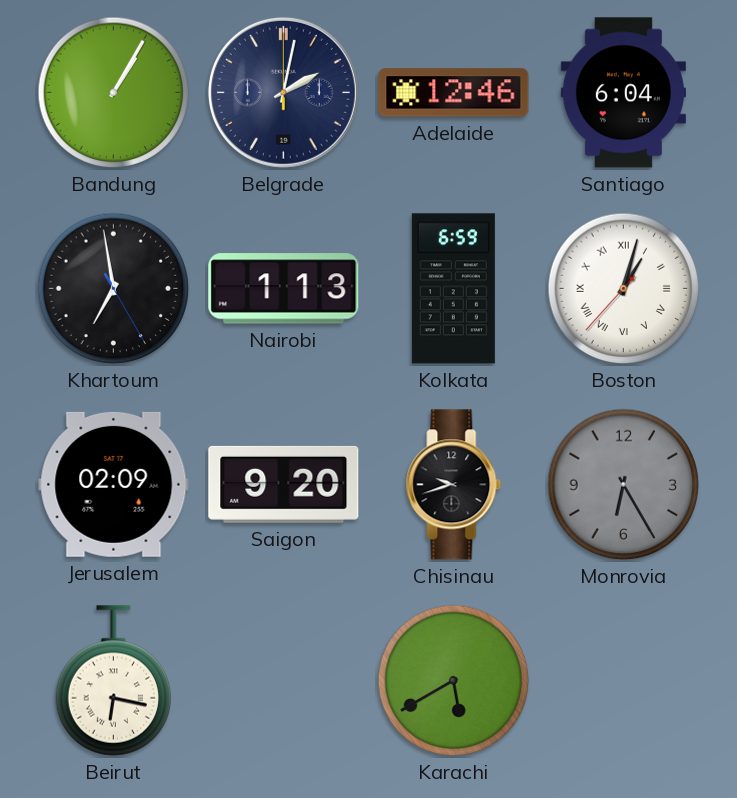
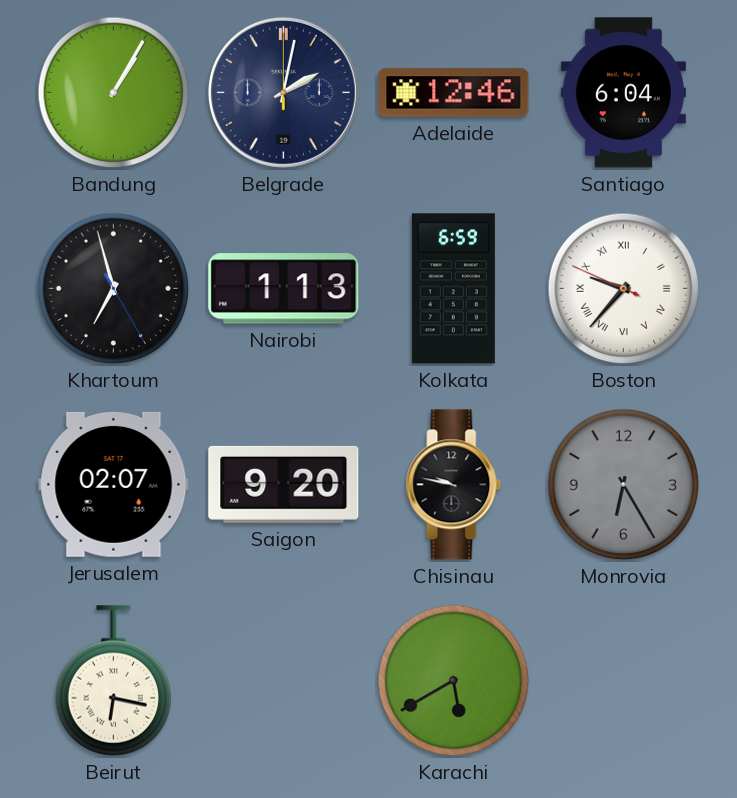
Khartoum: 6:58 -> 6:57 (114, 289)
Boston: 1:02 -> 9:36 (624, 289)
Jerusalem: 02:09 -> 02:07 (114, 484)
Chisinau: 9:42 -> 9:47 (454, 485)
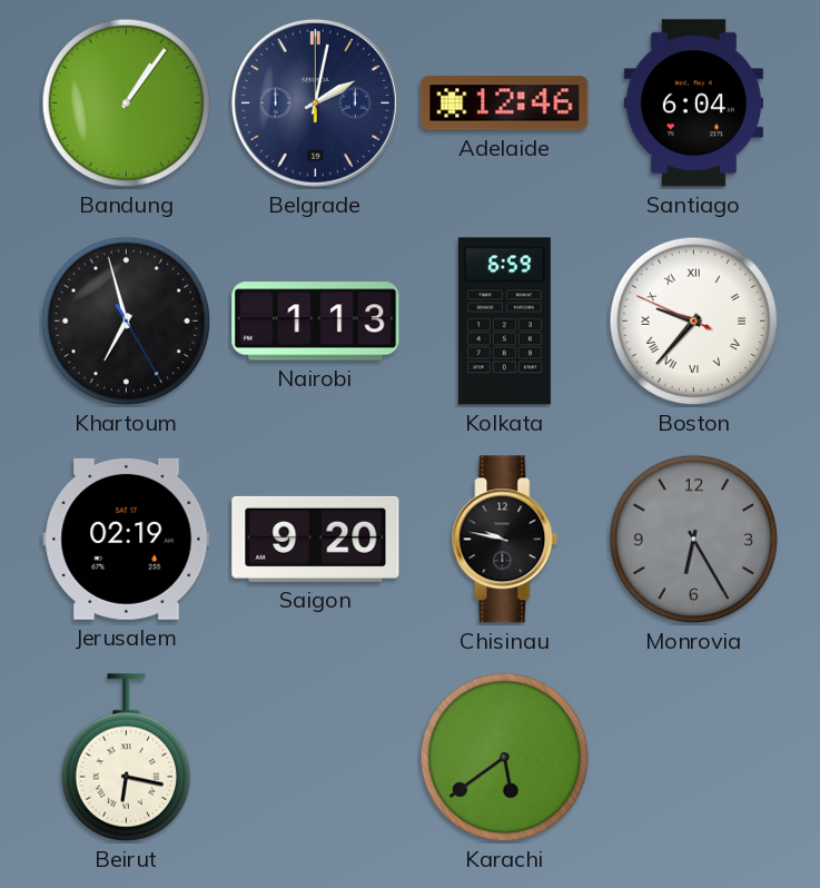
Bandung: 1:05 -> 1:06 (127, 103)
Jerusalem: 02:07 -> 02:19 (127, 539)
Karachi: 5:40 -> 5:39 (505, 758)
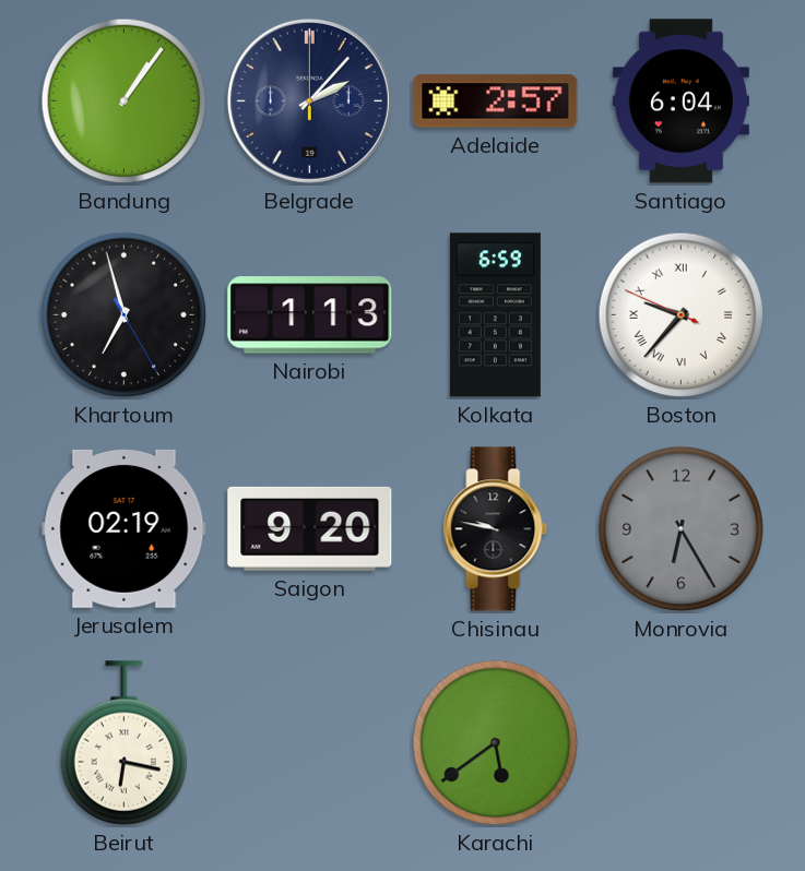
Belgrade: 2:02 -> 2:07 (309, 100)
Adelaide: 12:46 -> 2:57 (496, 102)
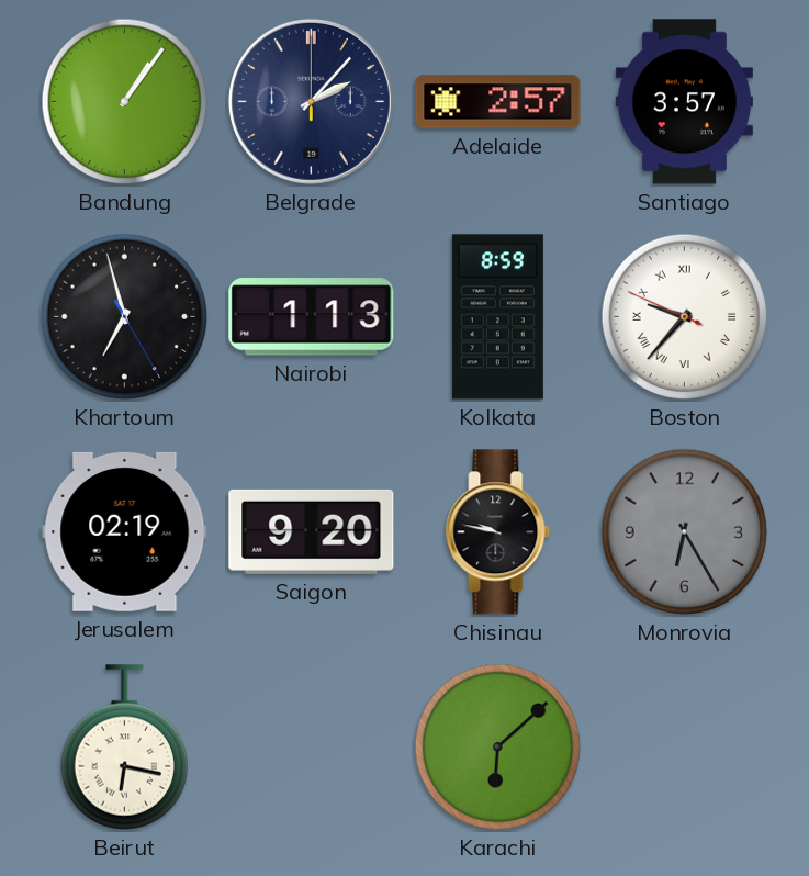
Santiago: 6:04 -> 3:57 (684, 102)
Kolkata: 6:59 -> 8:59 (497, 317)
Karachi: 5:39 -> 6:08 (498, 748)
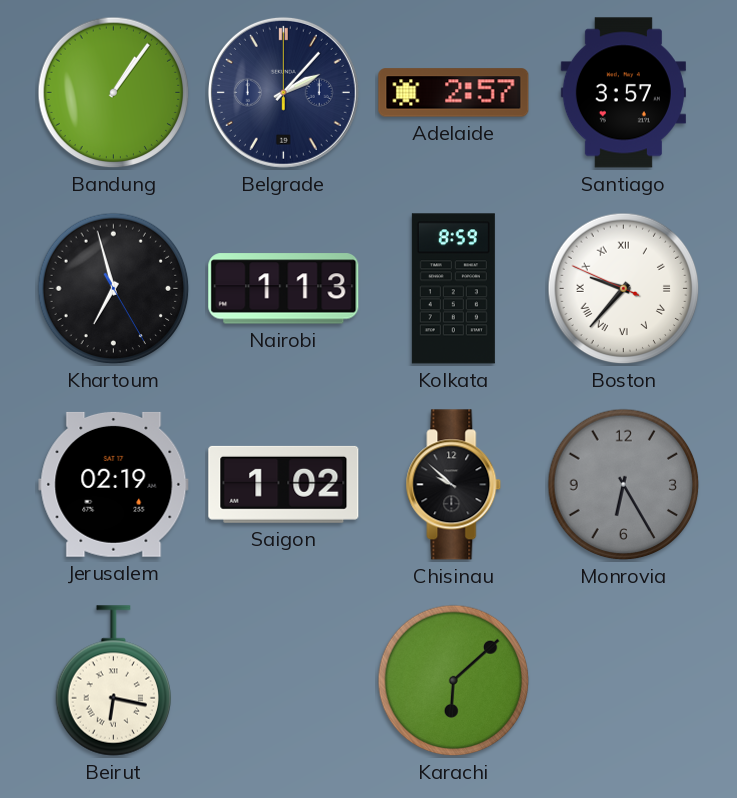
Saigon: 9:20 -> 1:02 (284, 484)
Chisinau: 9:47 -> 9:52 (454, 485)
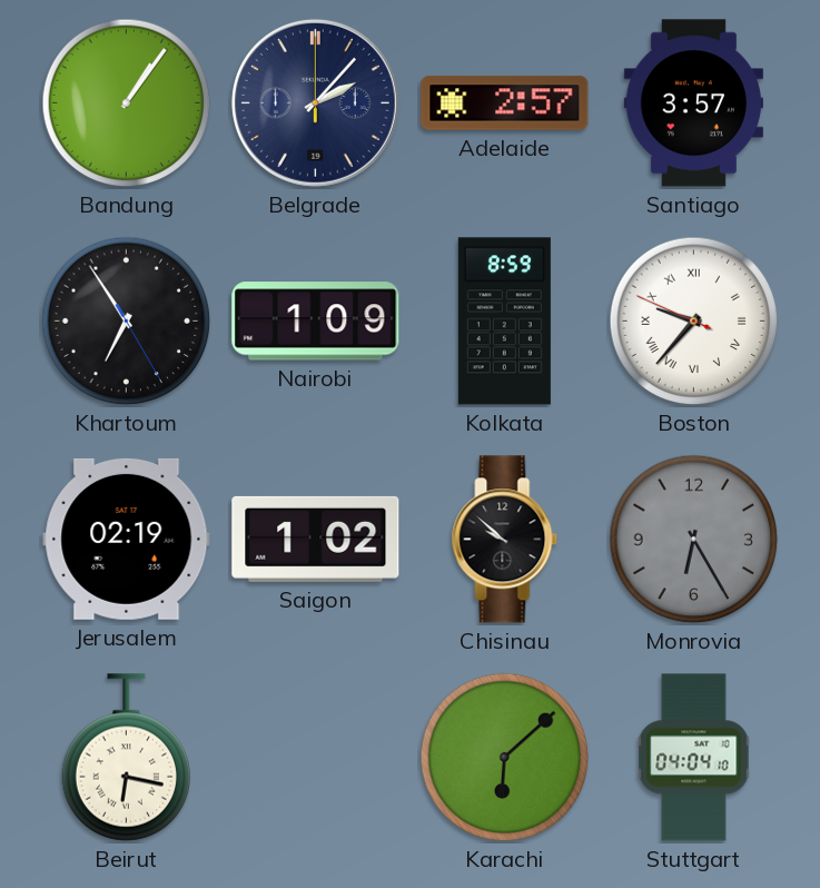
Khartoum: 6:57 -> 6:54 (127, 322)
Nairobi: 1:13 -> 1:09 (316, 322)
Stuttgart: none -> 04:04 (694, 758)
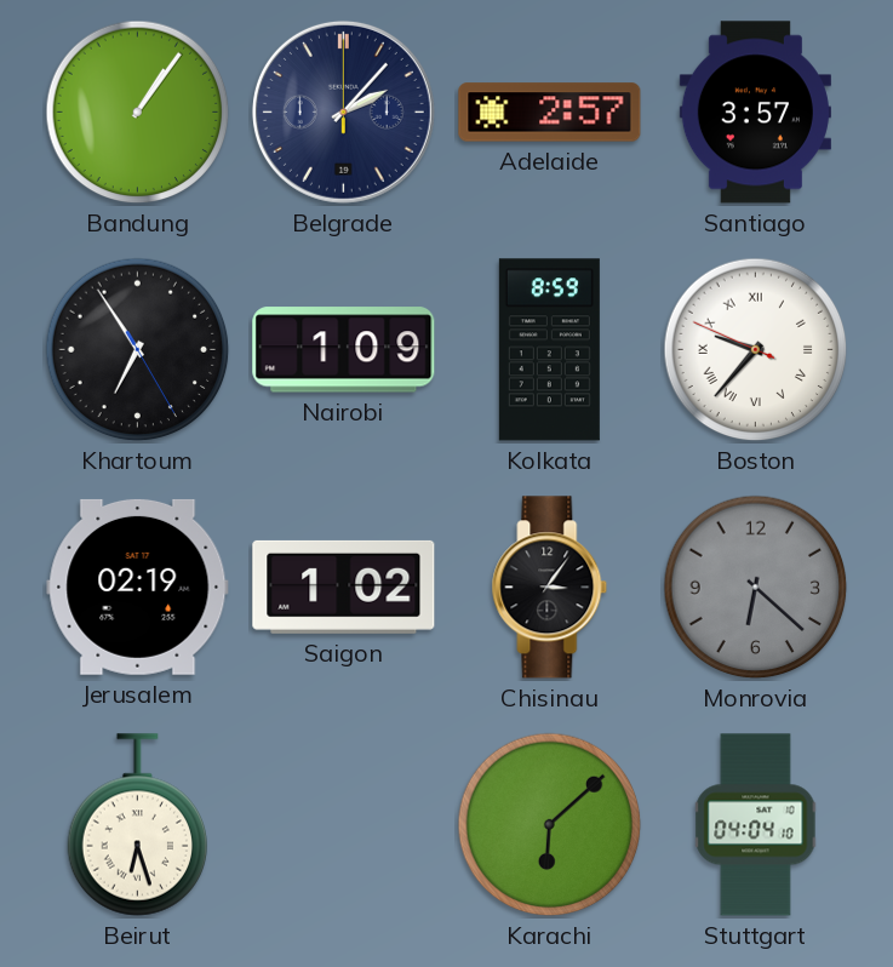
Chisinau: 9:52 -> 3:06 (550, 588)
Monrovia: 6:25 -> 6:22 (756, 588)
Beirut: 6:17 -> 6:27 (137, 825)
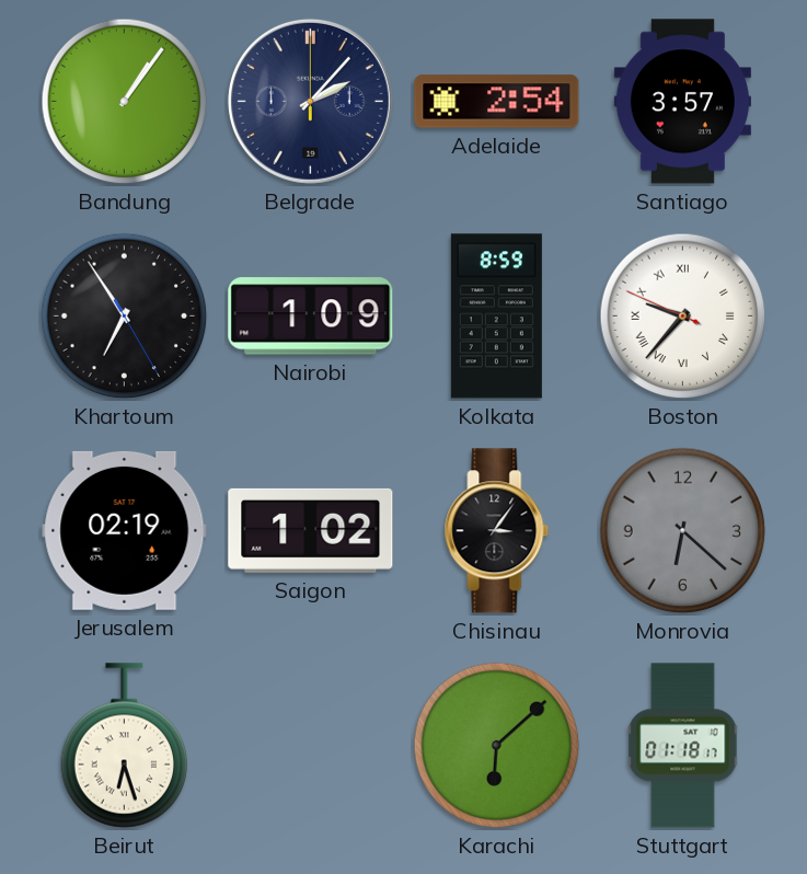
Adelaide: 2:57 -> 2:54 (497, 102)
Stuttgart: 04:04 -> 01:18 (683, 746)
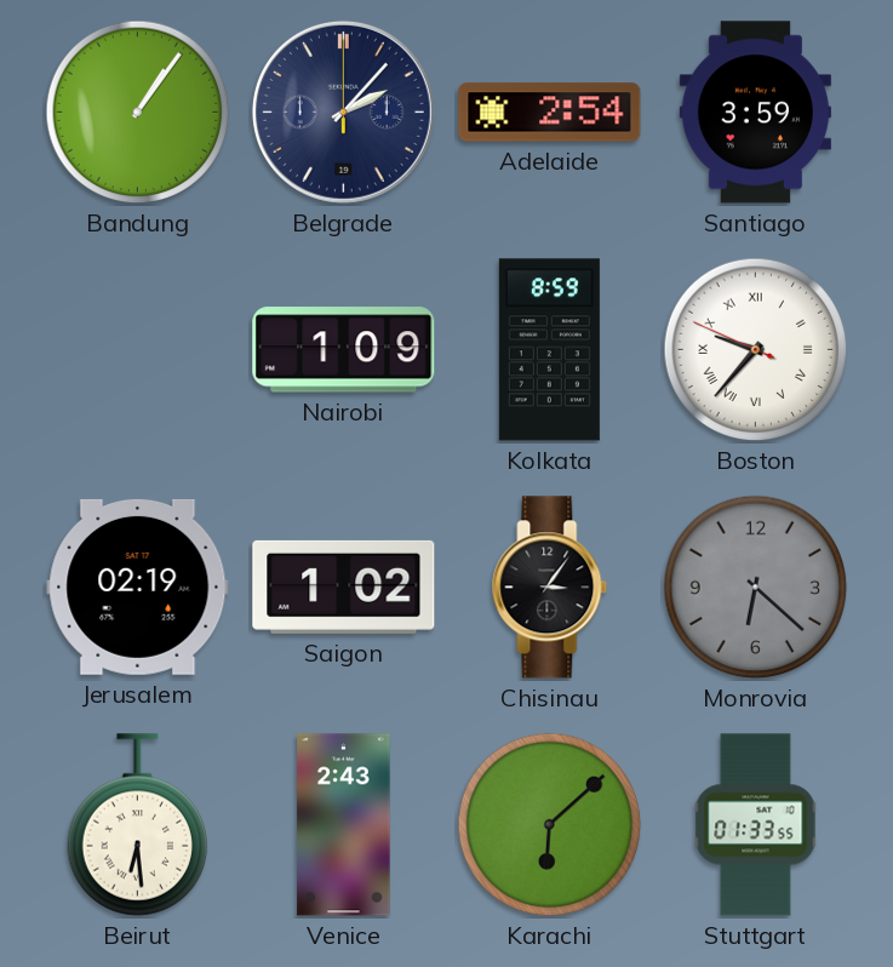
Santiago: 3:57 -> 3:59 (755, 113)
Khartoum: 6:54 -> none (125, 317)
Beirut: 6:27 -> 6:29 (137, 825)
Venice: none -> 2:43 (344, 825)
Stuttgart: 01:18 -> 01:33 (756, 825)
